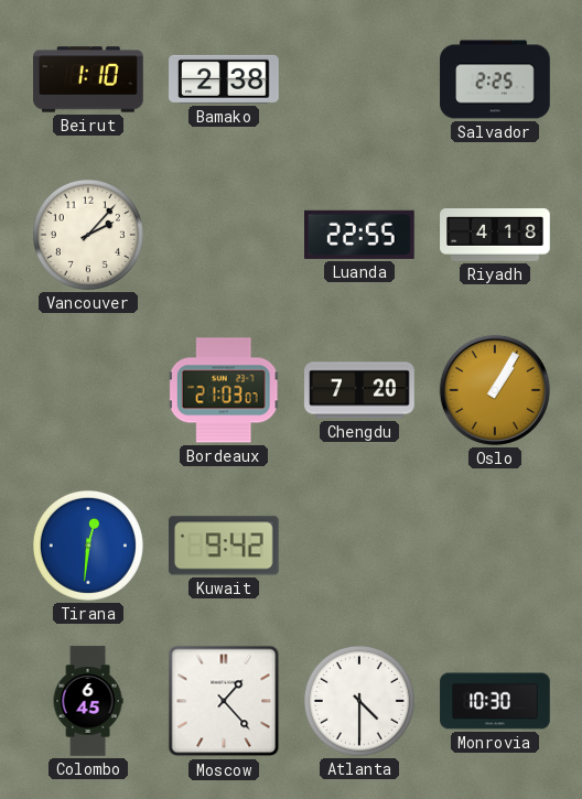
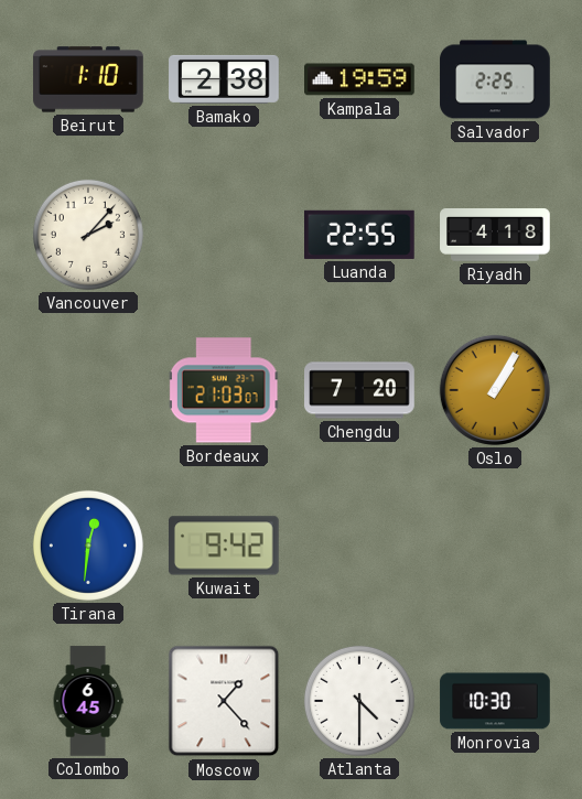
Kampala: none -> 19:59 (359, 79)
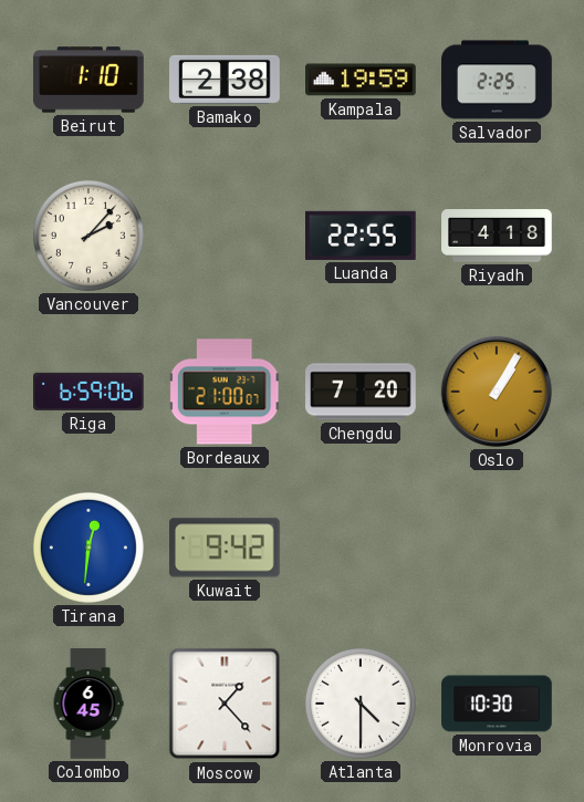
Riga: none -> 6:59 (90, 392)
Bordeaux: 21:03 -> 21:00 (225, 392)
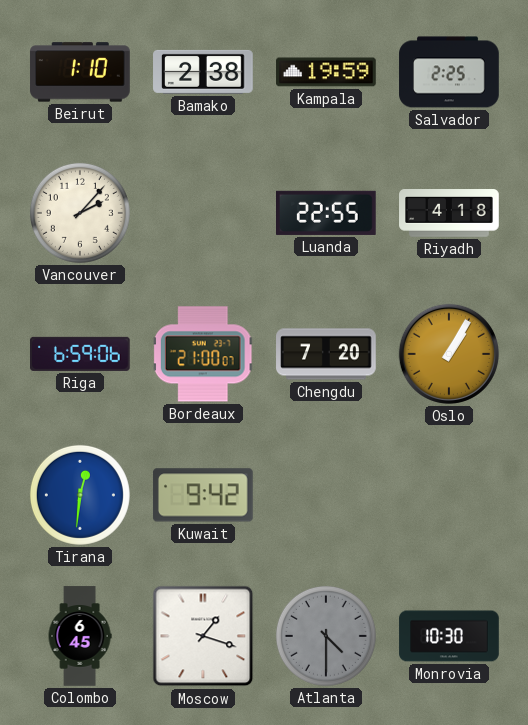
Moscow: 1:23 -> 1:18 (203, 636)
Atlanta dial: white -> grey (326, 636)
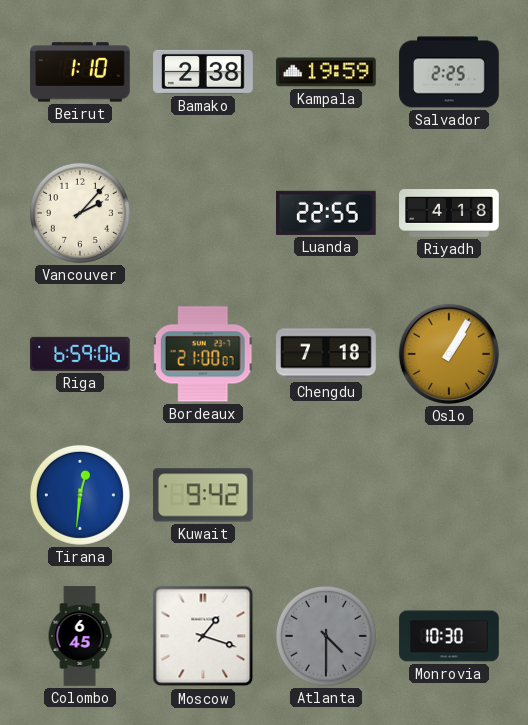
Chengdu: 7:20 -> 7:18 (326, 354)
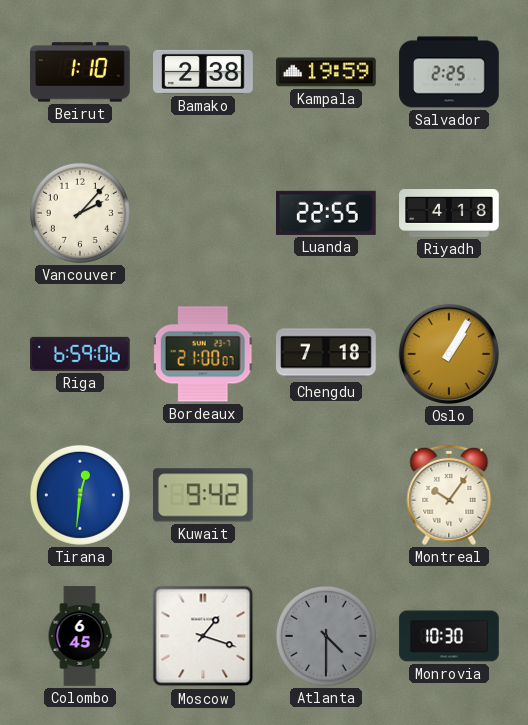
Montreal: none -> 10:06 (449, 495)
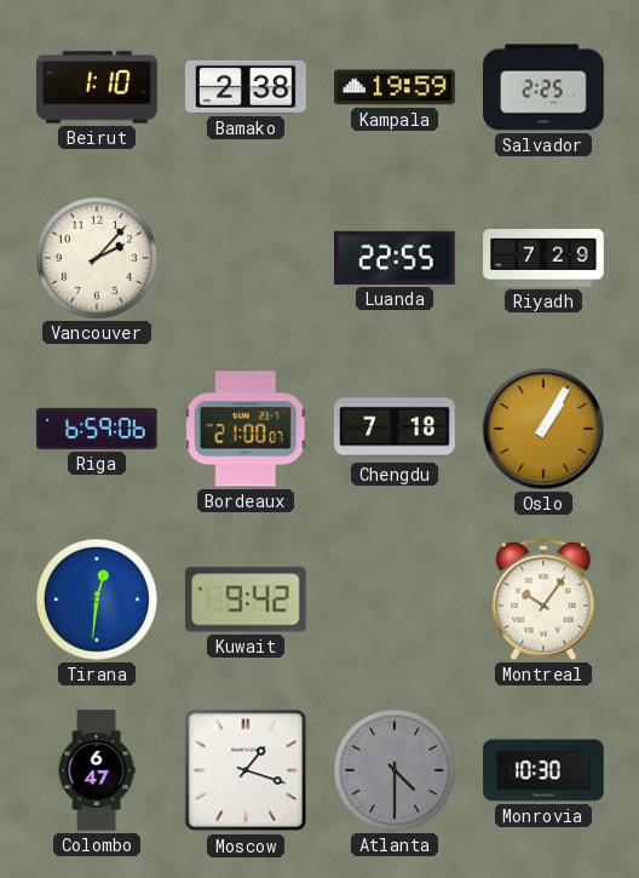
Riyadh: 4:18 -> 7:29 (543, 259)
Colombo: 6:45 -> 6:47 (97, 770)
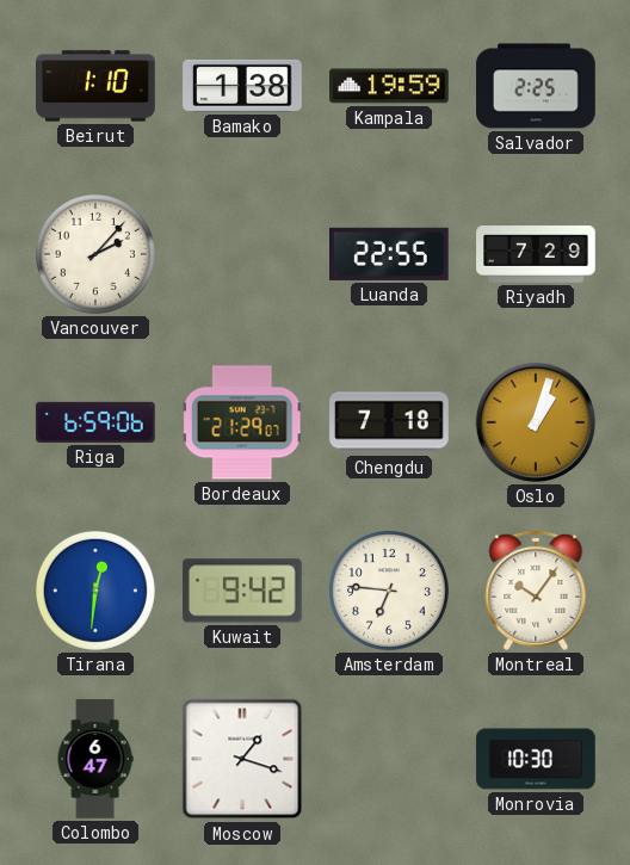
Bamako: 2:38 -> 1:38 (242, 86)
Bordeaux: 21:00 -> 21:29 (242, 422)
Oslo: 1:05 -> 1:03 (536, 422)
Amsterdam: none -> 6:46 (389, 591)
Atlanta: 4:30 -> none (395, 770)
